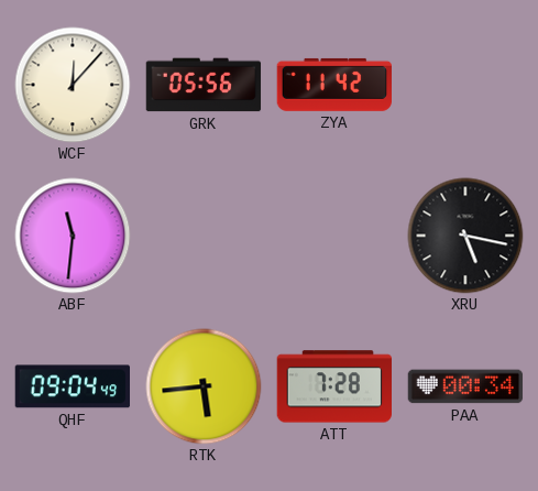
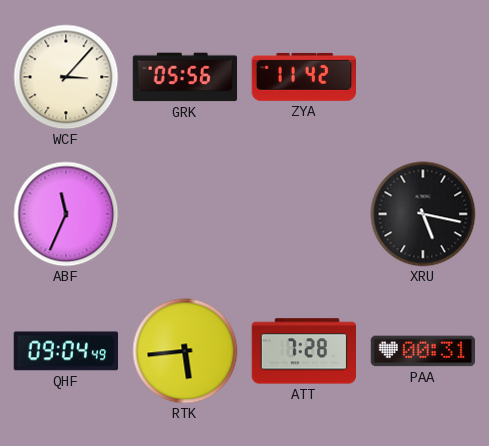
WCF: 12:07 -> 3:07 (66, 77)
ABF: 11:31 -> 11:34 (66, 214)
PAA: 00:34 -> 00:31 (423, 351)
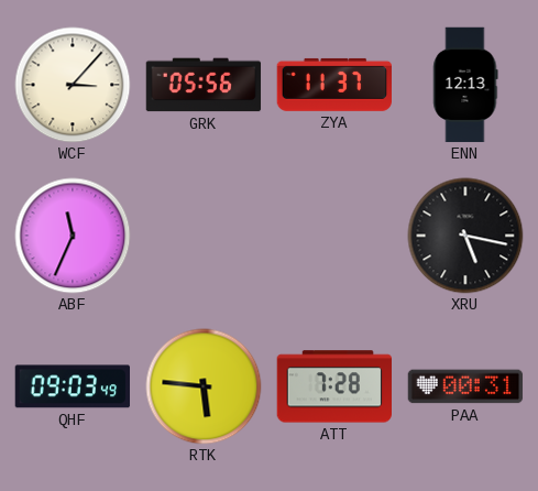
ZYA: 11:42 -> 11:37 (334, 85)
ENN: none -> 12:13 (465, 85)
QHF: 09:04 -> 09:03 (72, 386)
RTK: 5:44 -> 5:46 (204, 386)
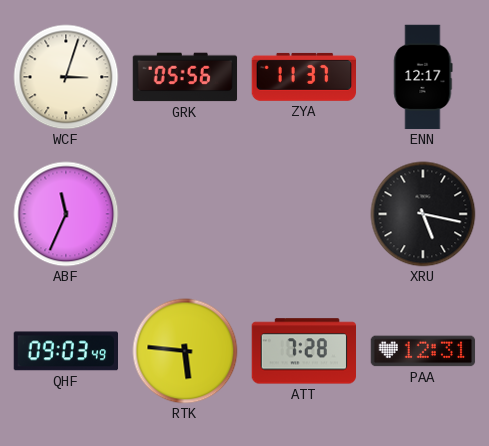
WCF: 3:07 -> 3:03 (66, 77)
ENN: 12:13 -> 12:17 (423, 77)
PAA: 00:31 -> 12:31 (423, 351)
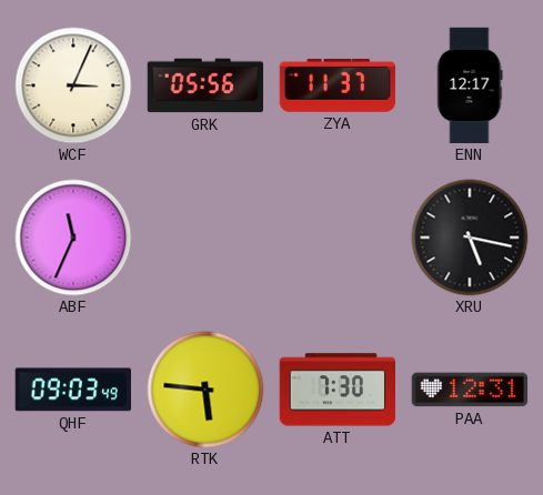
WCF: 3:03 -> 3:04 (73, 85)
ATT: 7:28 -> 7:30 (338, 390)
